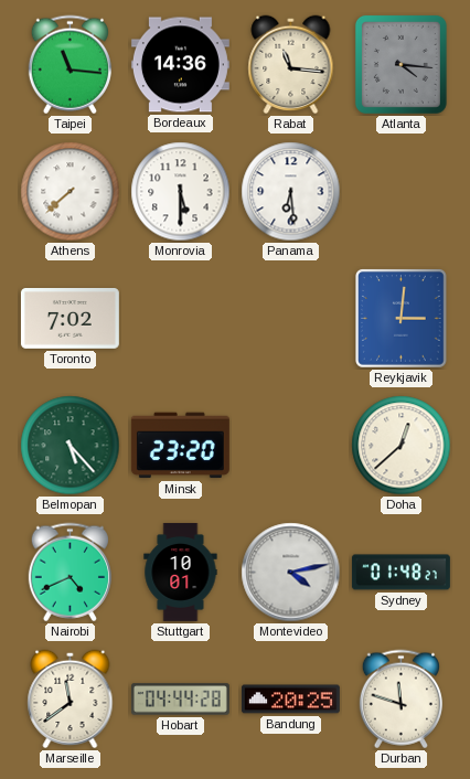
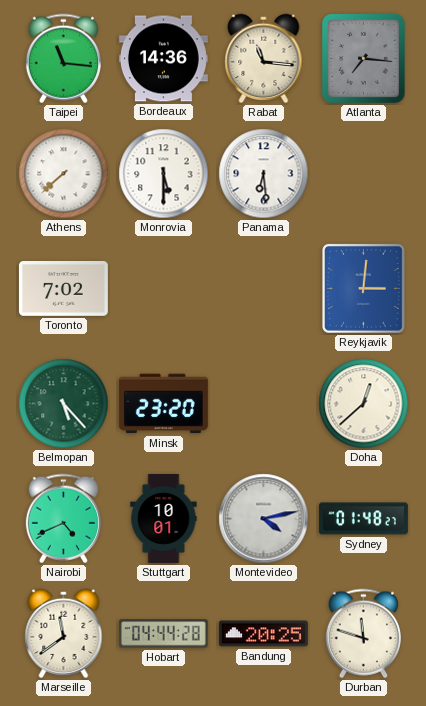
Atlanta: 4:16 -> 7:16 (363, 58)
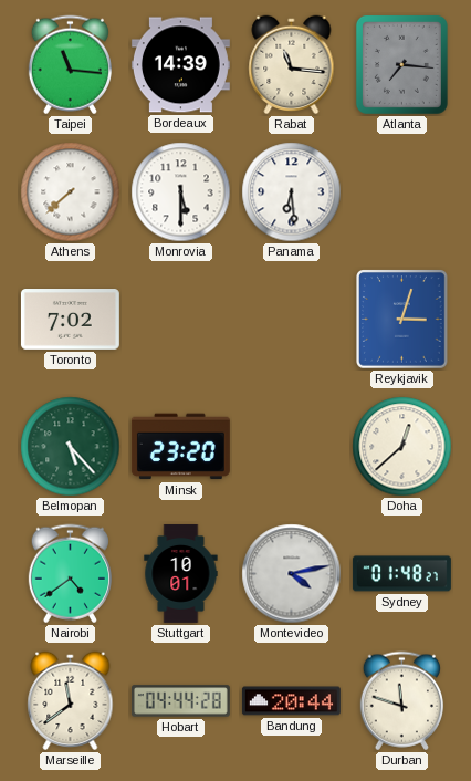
Bordeaux: 14:36 -> 14:39 (180, 65)
Reykjavik: 3:01 -> 3:03 (402, 320)
Nairobi: 4:41 -> 4:39 (70, 574)
Bandung: 20:25 -> 20:44 (291, 701)
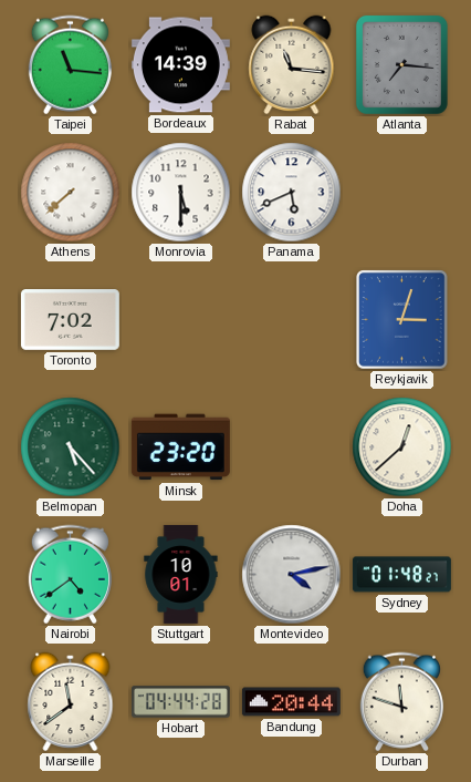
Panama: 6:29 -> 5:41 (292, 193)
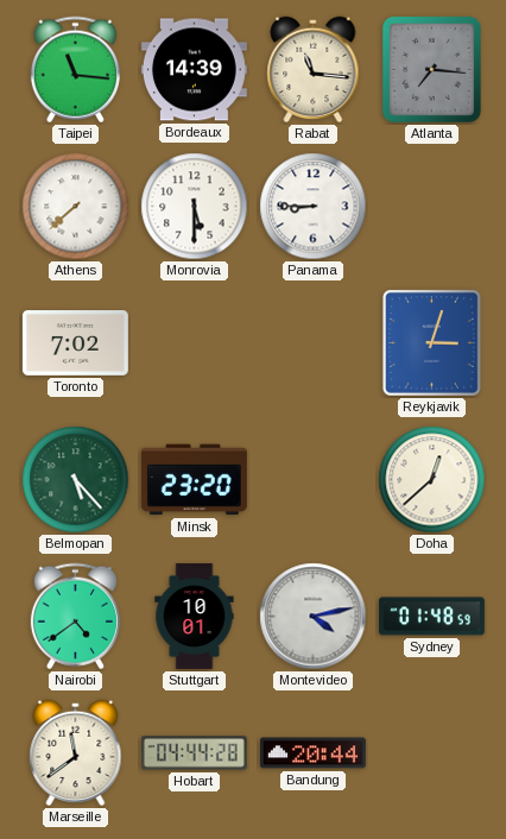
Panama: 5:41 -> 8:45 (314, 207)
Sydney: 01:48:27 -> 01:48:59 (431, 617)
Durban: 11:48 -> none (401, 702)
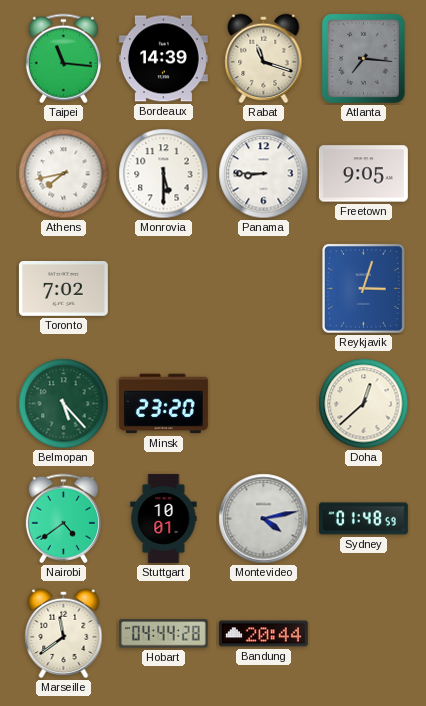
Rabat: 11:16 -> 11:18 (264, 59)
Athens: 7:38 -> 7:43 (64, 174)
Freetown: none -> 9:05 (363, 174)
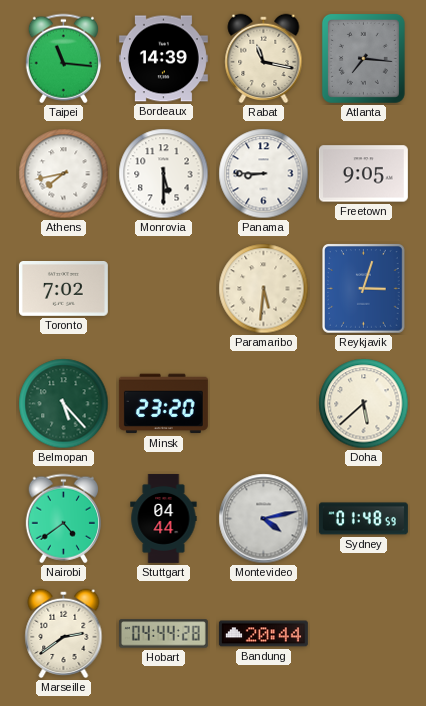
Rabat: 11:18 -> 11:17 (264, 59)
Paramaribo: none -> 5:31 (264, 289)
Doha: 12:38 -> 5:38 (364, 404)
Stuttgart: 10:01 -> 04:44 (164, 518)
Marseille: 11:39 -> 2:39 (64, 634)
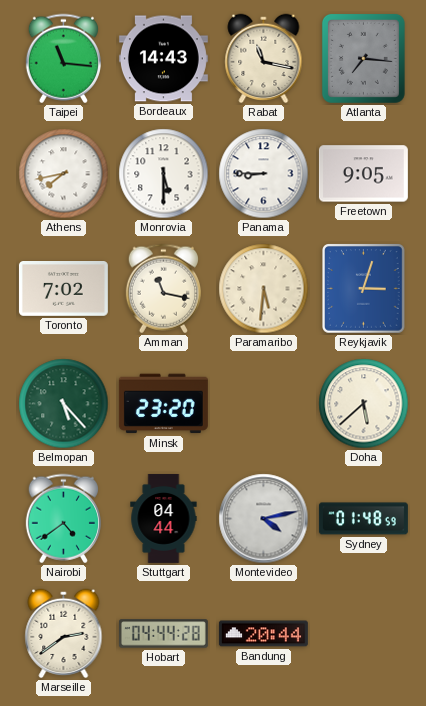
Bordeaux: 14:39 -> 14:43 (163, 59)
Amman: none -> 11:17 (163, 289)
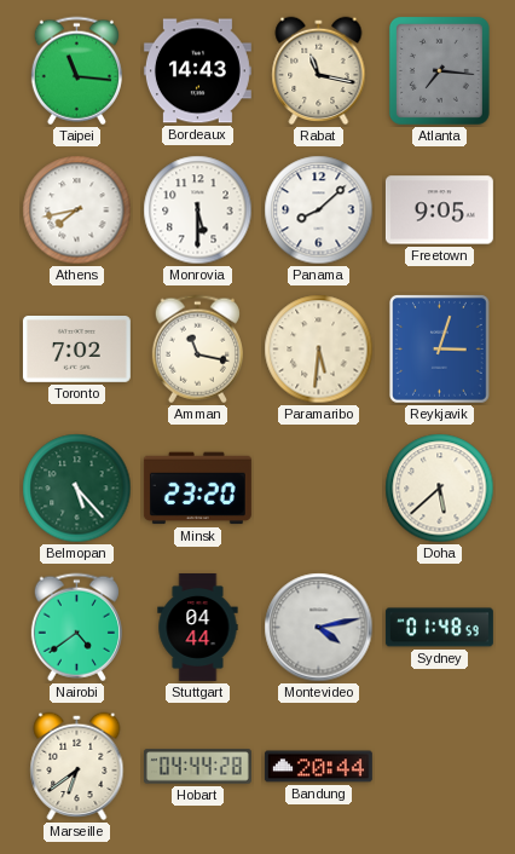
Panama: 8:45 -> 8:08 (319, 210)
Marseille: 2:39 -> 6:39 (77, 767)
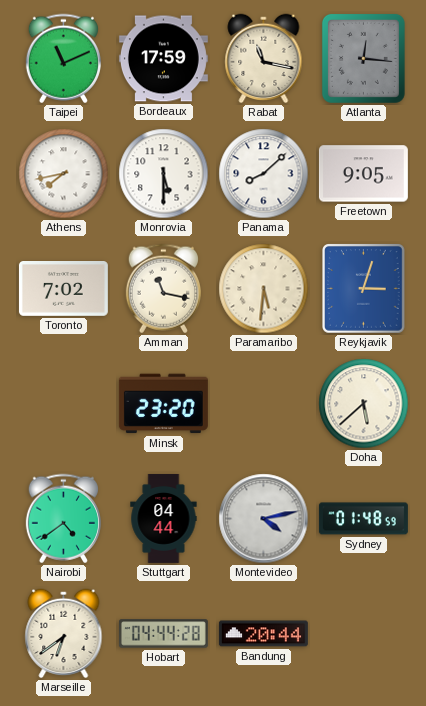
Taipei: 11:16 -> 11:11 (63, 59)
Bordeaux: 14:43 -> 17:59 (163, 59)
Atlanta: 7:16 -> 12:16 (363, 58)
Belmopan: 5:23 -> none (77, 489)
